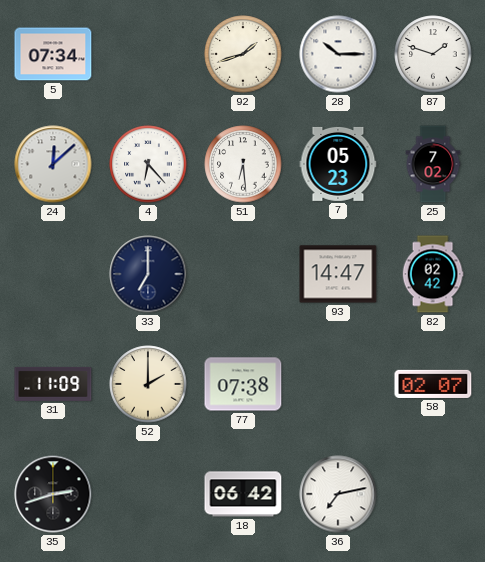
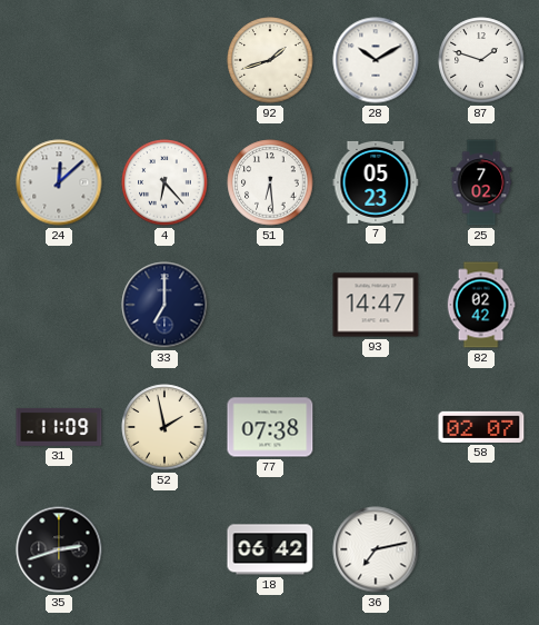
5: 07:34 -> none (53, 54)
28: 10:15 -> 10:10 (376, 60)
52: 2:00 -> 1:58 (164, 427)
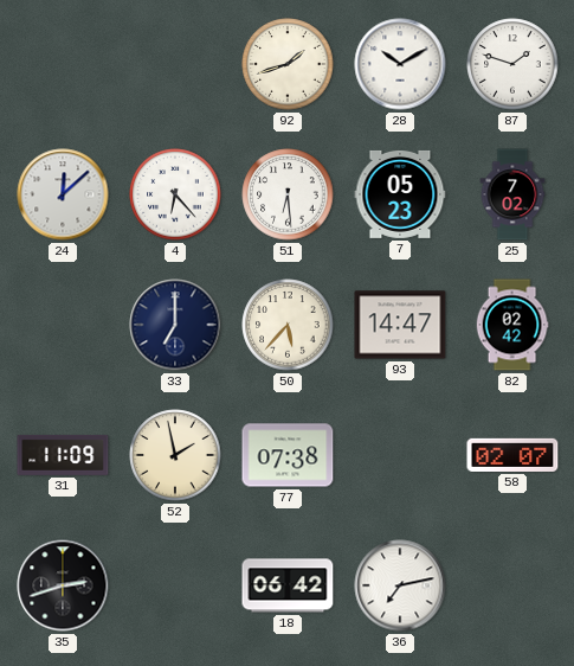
50: none -> 5:37 (288, 325)
